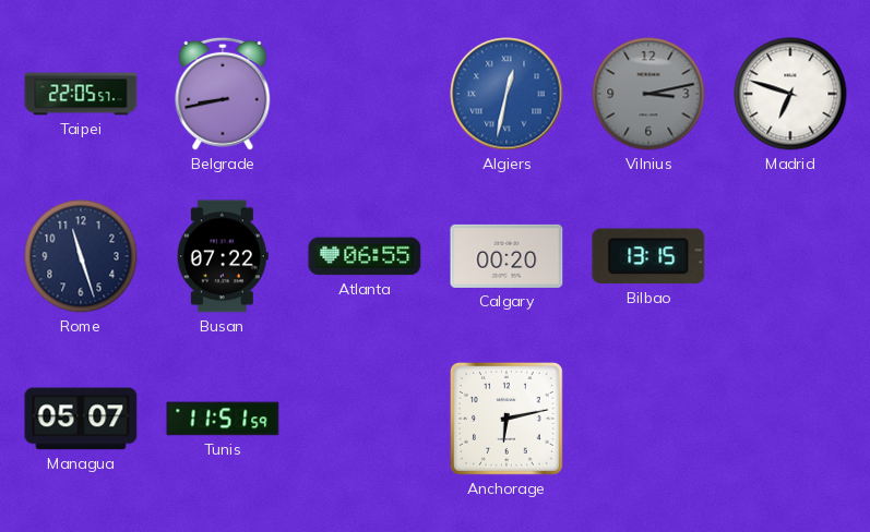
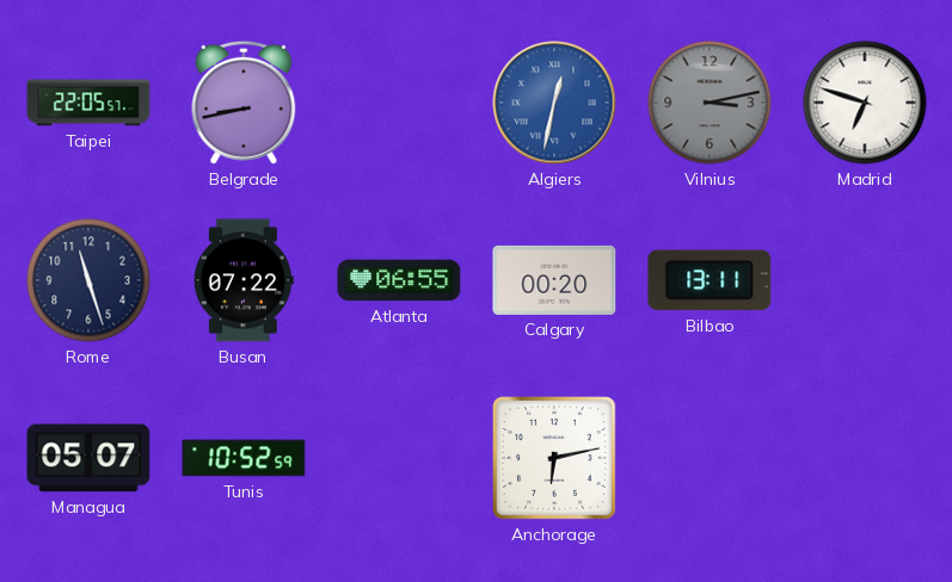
Bilbao: 13:15 -> 13:11 (710, 280)
Tunis: 11:51 -> 10:52 (244, 458)
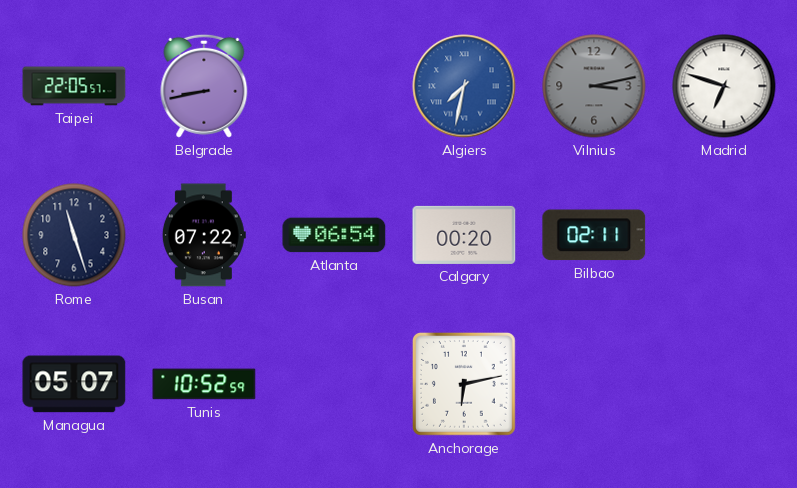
Algiers: 12:32 -> 7:32 (464, 86)
Atlanta: 06:55 -> 06:54 (334, 235)
Bilbao: 13:11 -> 02:11 (594, 235)
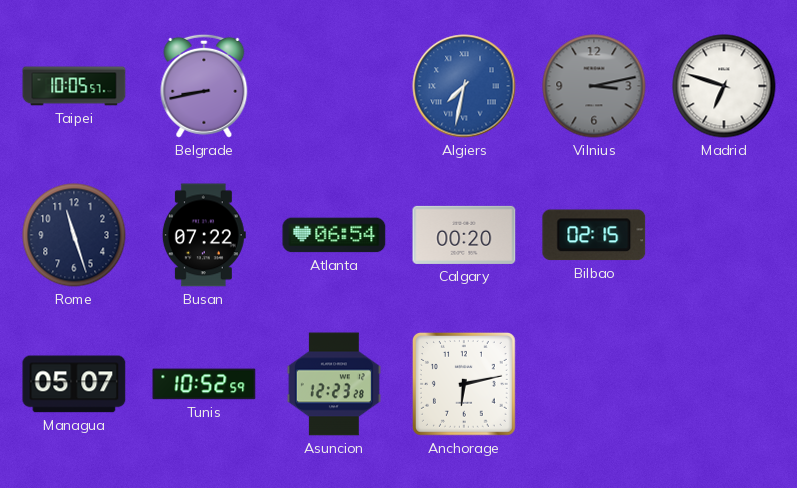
Taipei: 22:05 -> 10:05 (74, 86)
Bilbao: 02:11 -> 02:15 (594, 235)
Asuncion: none -> 12:23 (334, 384)
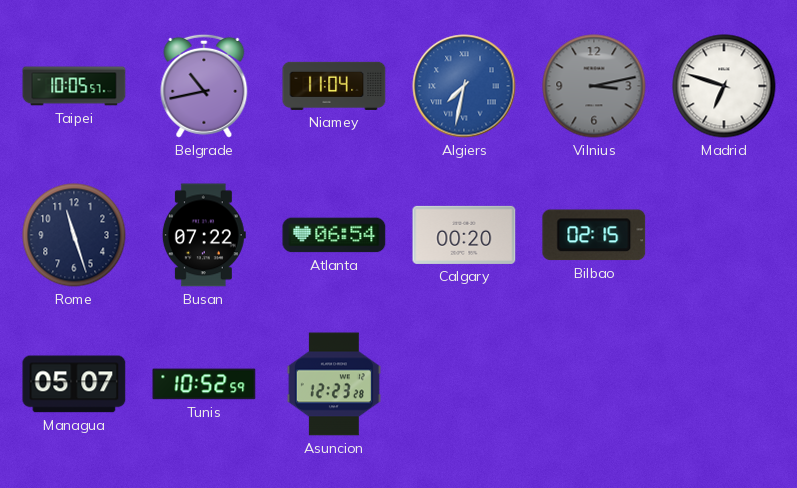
Belgrade: 8:43 -> 10:43 (204, 86)
Niamey: none -> 11:04 (334, 86)
Anchorage: 6:13 -> none (464, 384)
